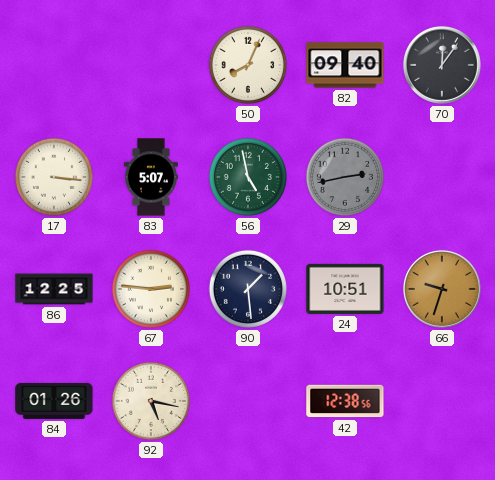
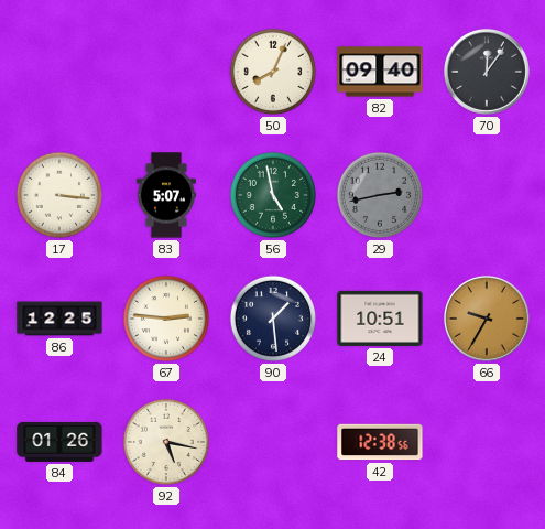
66: 9:33 -> 9:35 (487, 319)
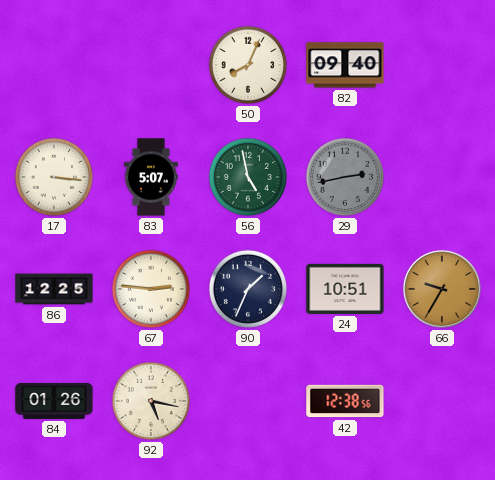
70: 12:06 -> none (487, 72)
90: 1:29 -> 1:34 (248, 289)
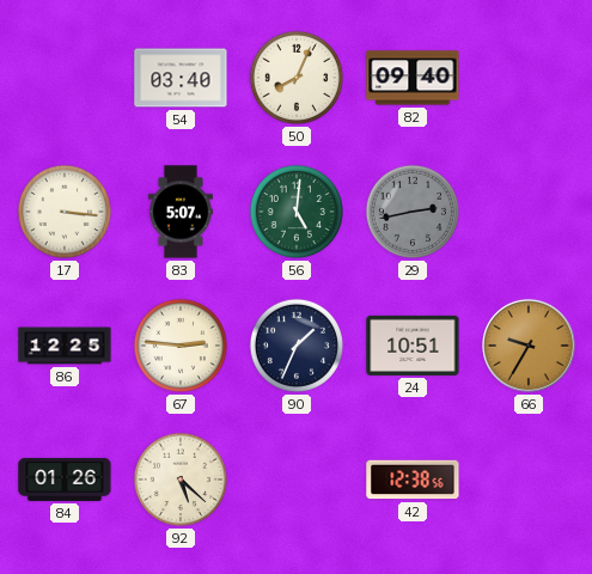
54: none -> 03:40 (181, 78)
56: 4:58 -> 5:01 (297, 212)
92: 5:17 -> 5:22 (181, 480)
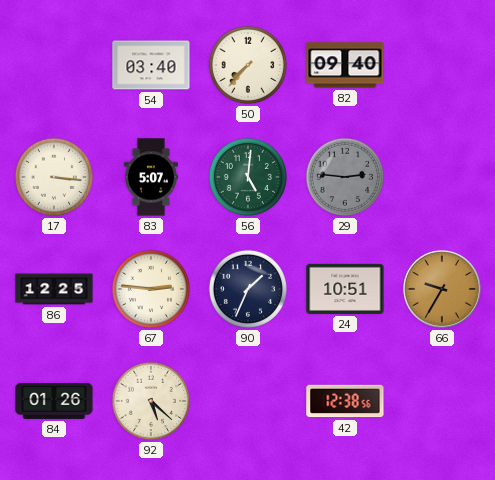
50: 8:04 -> 7:37 (248, 65)
29: 2:43 -> 2:46 (345, 177)
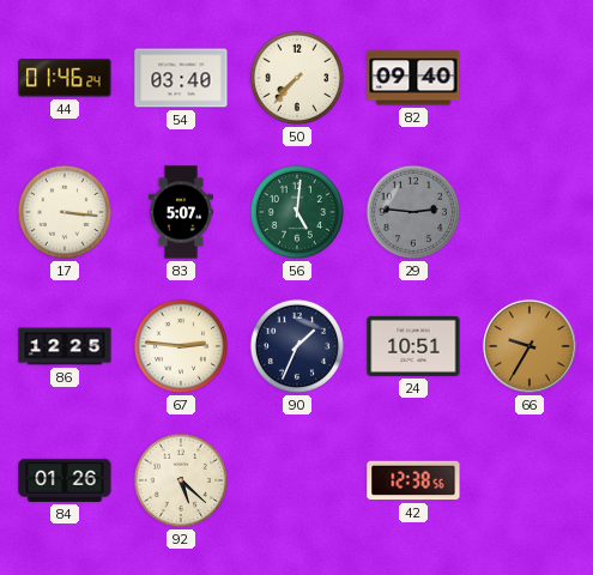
44: none -> 01:46 (65, 78)
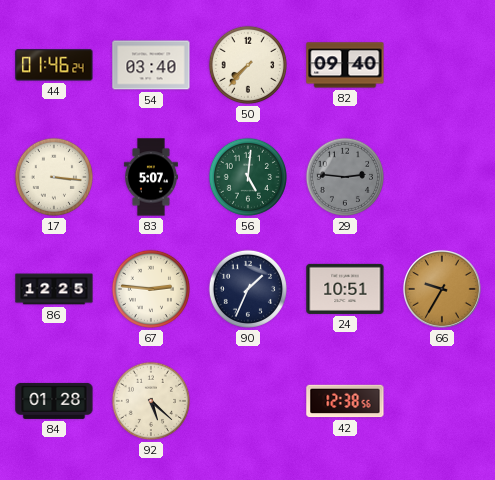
84: 01:26 -> 01:28 (54, 401)
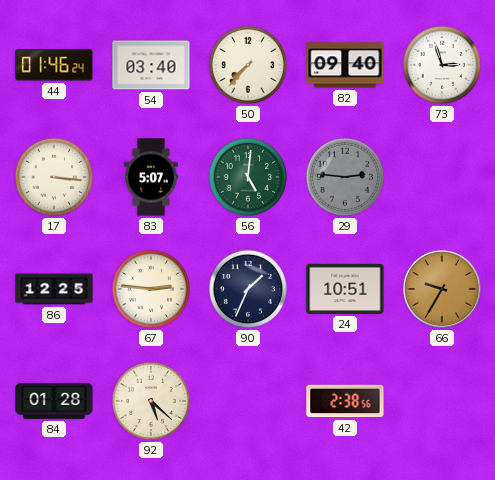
73: none -> 2:57 (442, 65)
42: 12:38 -> 2:38 (345, 401)
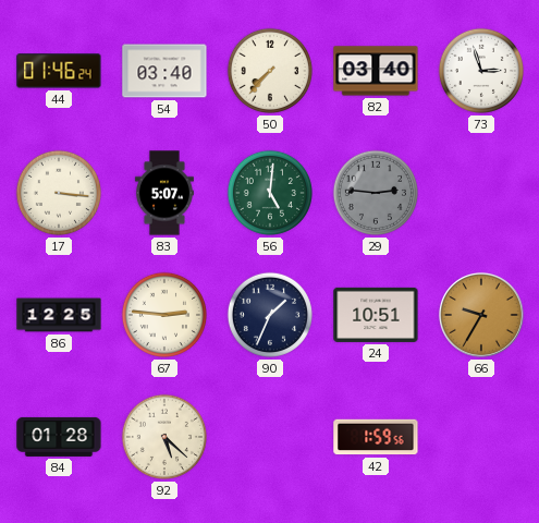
82: 09:40 -> 03:40 (376, 71)
42: 2:38 -> 1:59 (376, 437)
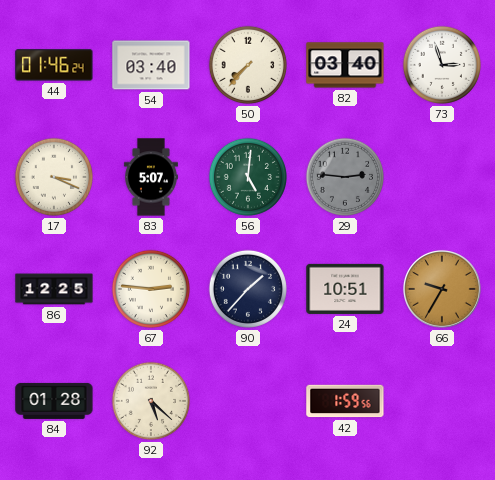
17: 3:16 -> 3:19 (54, 177)
90: 1:34 -> 1:37 (248, 289)
